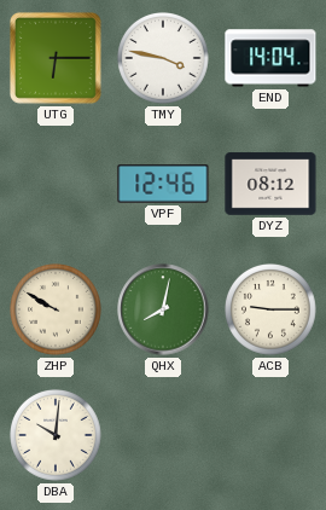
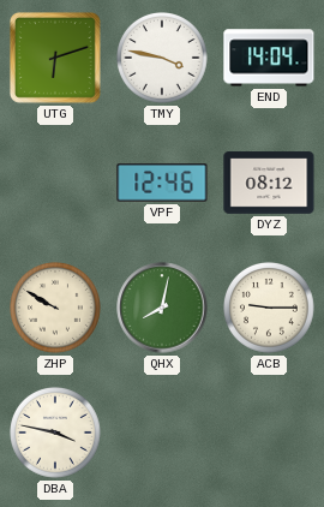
UTG: 6:15 -> 6:12 (55, 58)
DBA: 10:01 -> 3:47 (56, 434)
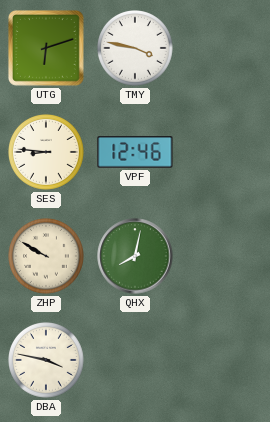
END: 14:04 -> none (269, 58)
SES: none -> 8:46 (47, 153)
DYZ: 08:12 -> none (269, 183)
ACB: 9:15 -> none (270, 309)
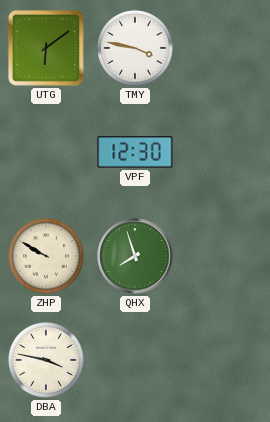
UTG: 6:12 -> 6:09 (46, 48)
SES: 8:46 -> none (47, 153)
VPF: 12:46 -> 12:30 (135, 152)
QHX: 8:02 -> 7:57 (135, 256)
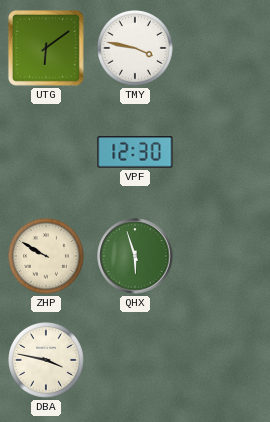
QHX: 7:57 -> 5:57 (135, 256)
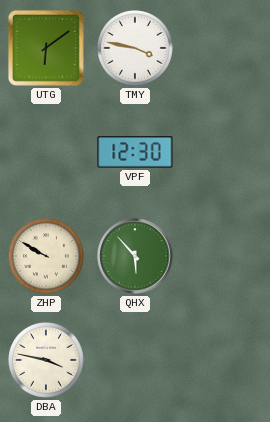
QHX: 5:57 -> 5:53 (135, 256)
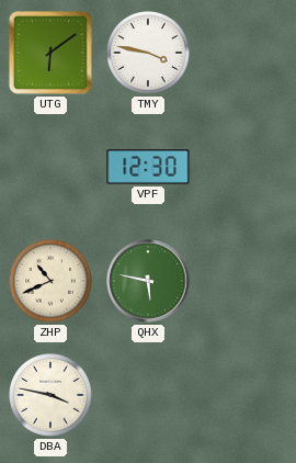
ZHP: 9:50 -> 10:41 (52, 282)
QHX: 5:53 -> 5:47 (148, 281)
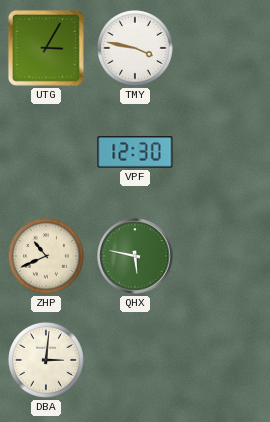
UTG: 6:09 -> 3:05 (46, 48)
DBA: 3:47 -> 3:01 (47, 361)
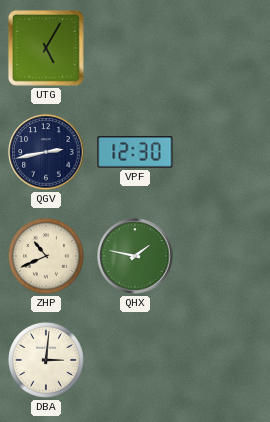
UTG: 3:05 -> 5:05 (46, 48)
TMY: 3:47 -> none (136, 49)
QGV: none -> 2:43 (46, 152)
QHX: 5:47 -> 1:47 (135, 256)
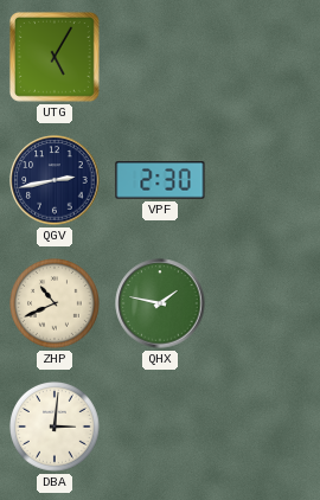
VPF: 12:30 -> 2:30 (160, 180)
